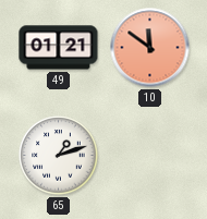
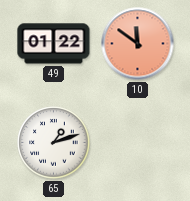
49: 01:21 -> 01:22 (54, 44)
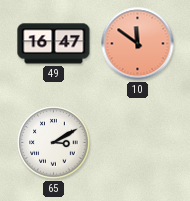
49: 01:22 -> 16:47 (54, 44)
65: 1:12 -> 3:10 (54, 143)
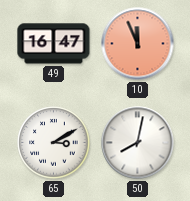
10: 11:51 -> 11:56 (138, 44)
50: none -> 8:02 (138, 143)
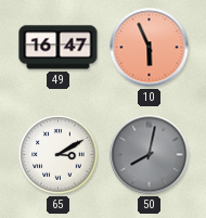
10: 11:56 -> 5:56 (150, 48)
50 dial: white -> grey (150, 155)
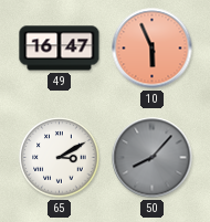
50: 8:02 -> 8:07 (153, 158)
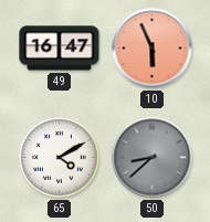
65: 3:10 -> 4:10 (60, 158)
50: 8:07 -> 8:38 (153, 158)
